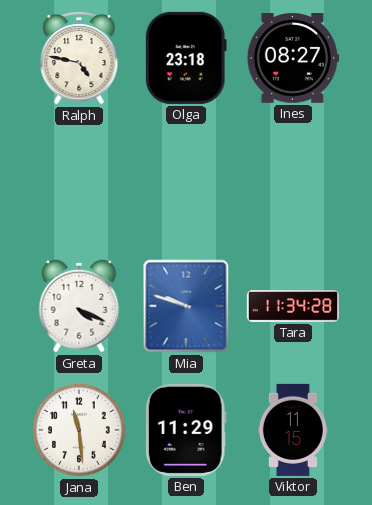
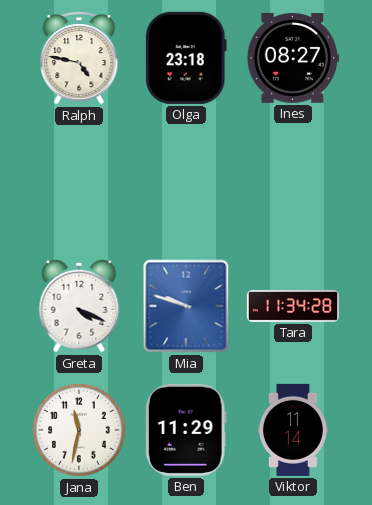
Jana: 11:29 -> 11:32 (80, 431)
Viktor: 11:15 -> 11:14 (293, 430)
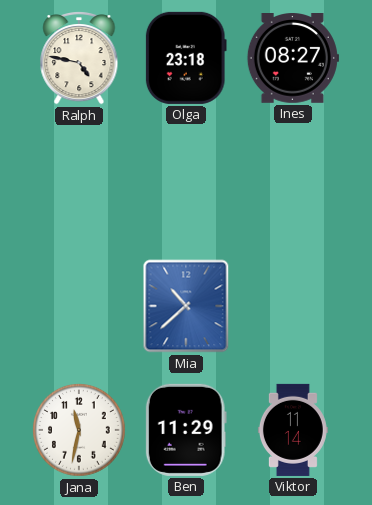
Greta: 4:19 -> none (79, 306)
Mia: 9:48 -> 10:38 (186, 306)
Tara: 11:34 -> none (293, 307)
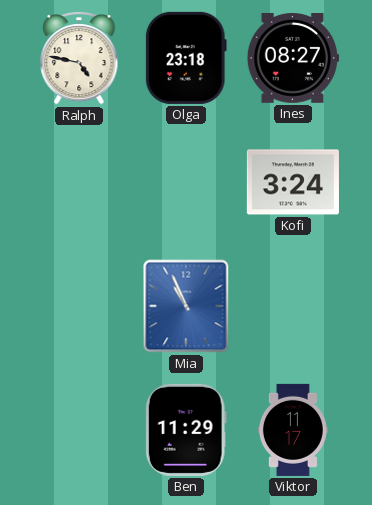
Kofi: none -> 3:24 (293, 182)
Mia: 10:38 -> 10:56 (186, 306)
Jana: 11:32 -> none (80, 431)
Viktor: 11:14 -> 11:17 (293, 430)
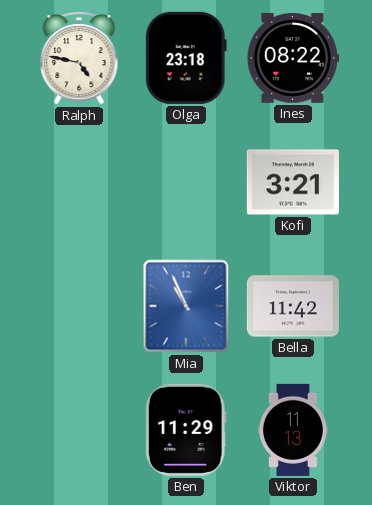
Ines: 08:27 -> 08:22 (293, 59)
Kofi: 3:24 -> 3:21 (293, 182)
Bella: none -> 11:42 (293, 306)
Viktor: 11:17 -> 11:13 (293, 430)
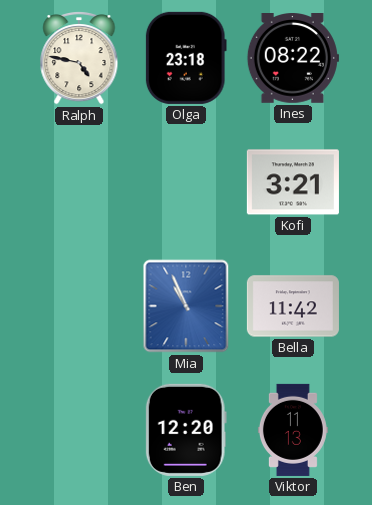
Ben: 11:29 -> 12:20 (186, 430)
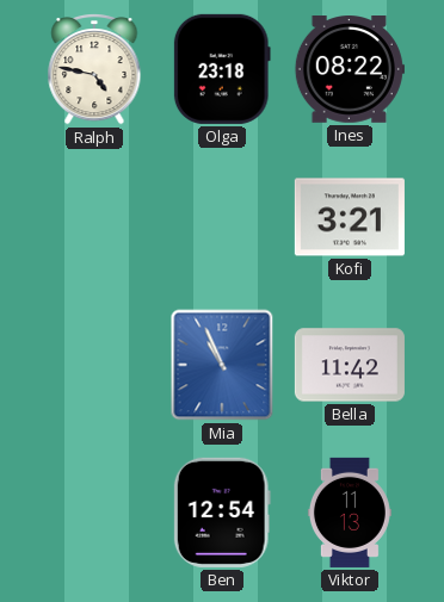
Ben: 12:20 -> 12:54 (222, 513)
